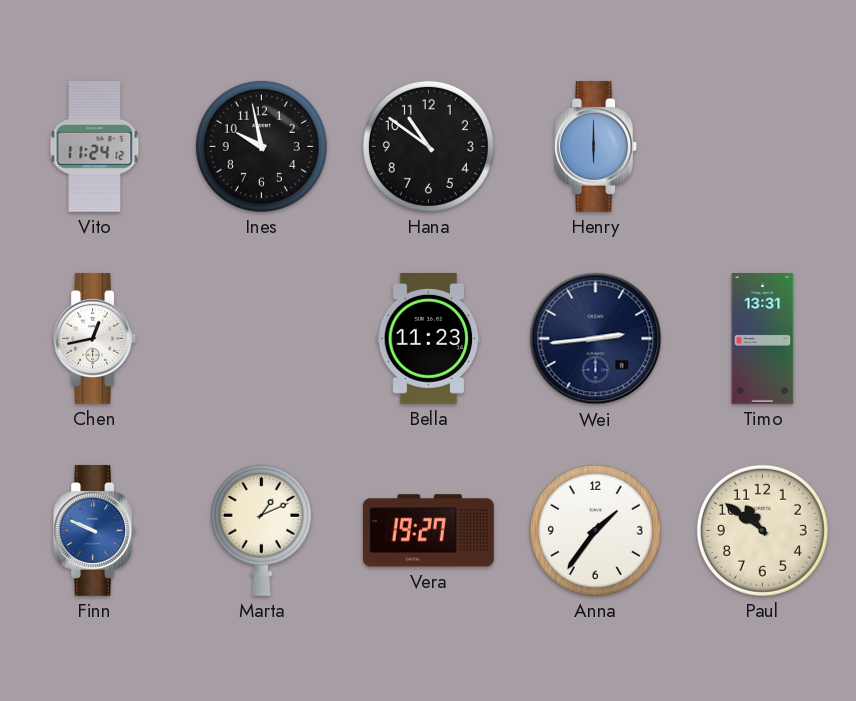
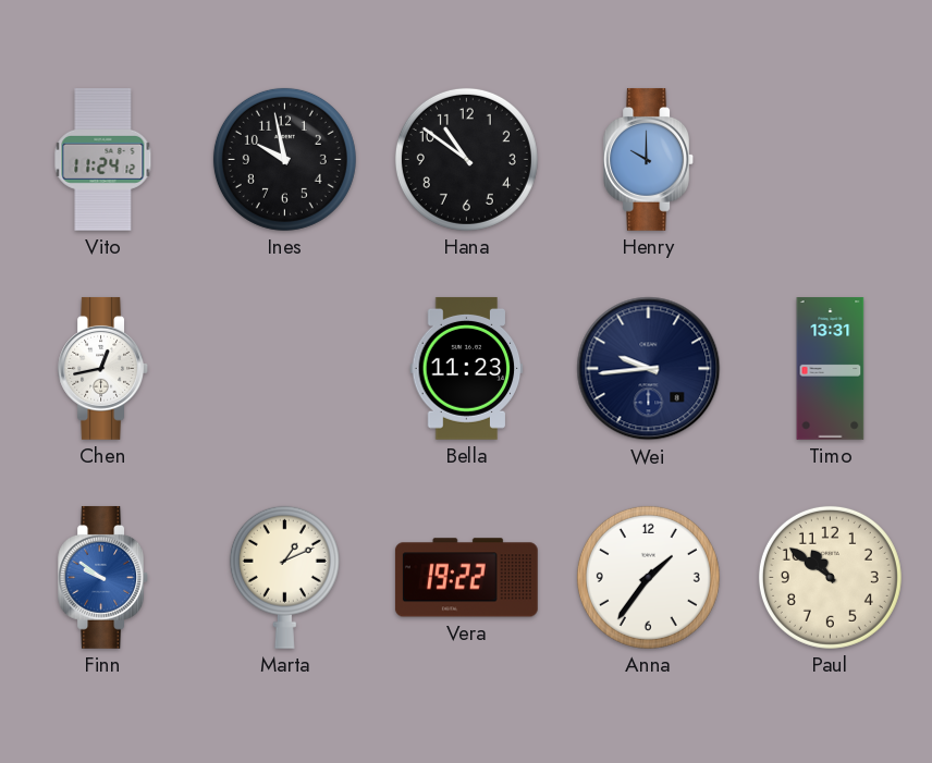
Henry: 6:00 -> 10:00 (648, 159)
Wei: 2:44 -> 9:44 (649, 369)
Finn: 9:49 -> 9:51 (102, 577)
Vera: 19:27 -> 19:22 (466, 578)
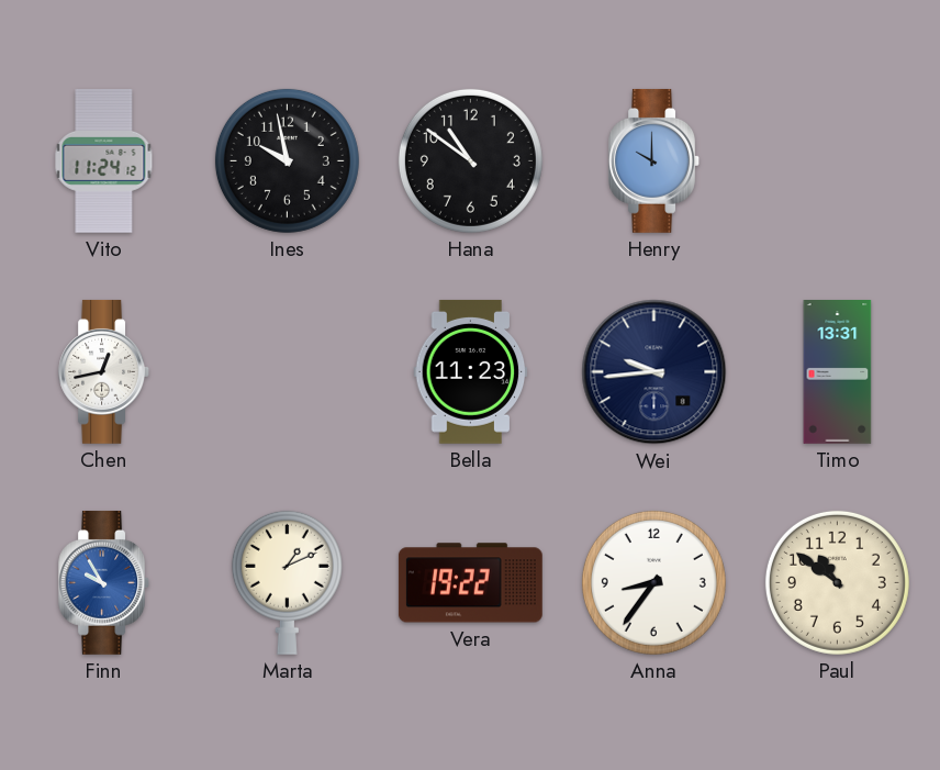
Finn: 9:51 -> 9:55 (103, 582)
Anna: 1:36 -> 8:36 (653, 582)
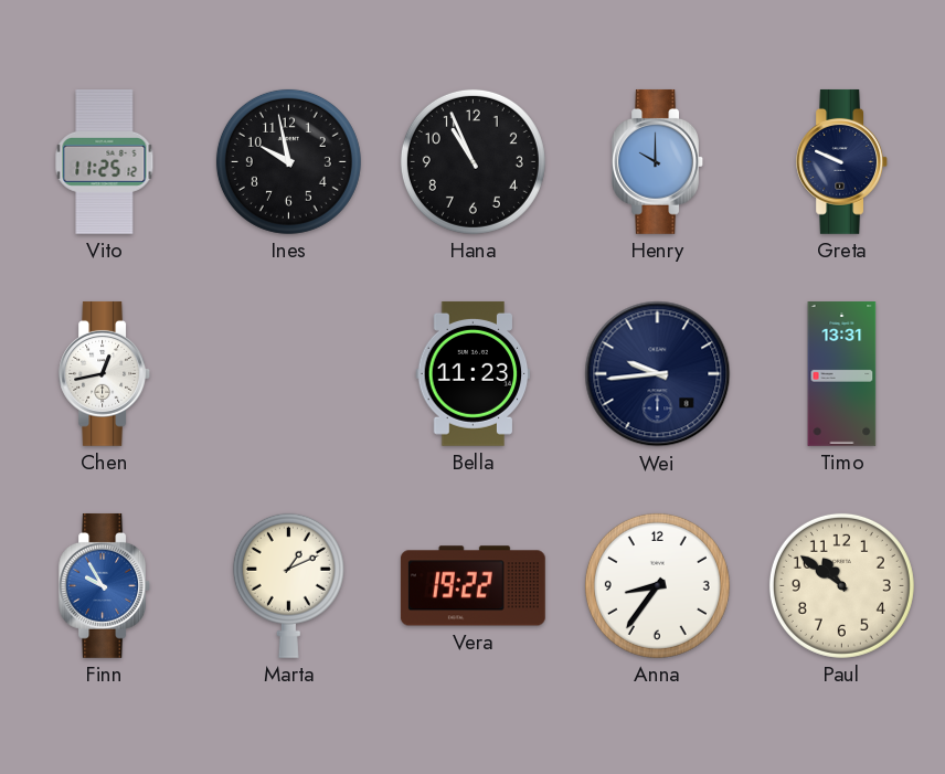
Vito: 11:24 -> 11:25 (105, 161)
Hana: 10:51 -> 10:56 (473, 161)
Greta: none -> 9:49 (841, 161)
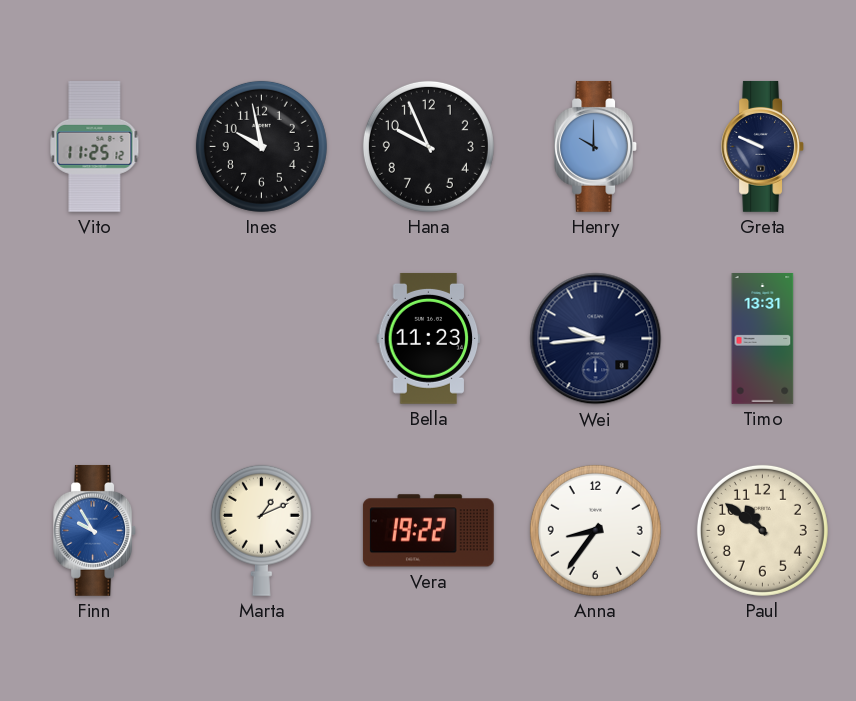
Hana: 10:56 -> 9:56 (428, 146)
Chen: 12:43 -> none (104, 373)
